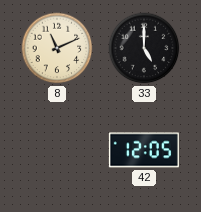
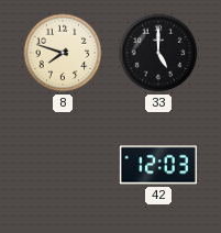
8: 11:11 -> 7:48 (63, 53)
42: 12:05 -> 12:03 (158, 165)
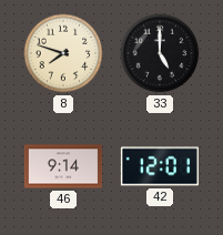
46: none -> 9:14 (63, 166)
42: 12:03 -> 12:01 (160, 166)
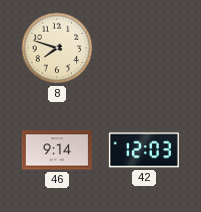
33: 5:00 -> none (160, 53)
42: 12:01 -> 12:03 (144, 150)
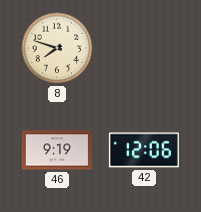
46: 9:14 -> 9:19 (57, 150)
42: 12:03 -> 12:06 (144, 150)
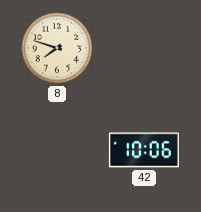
46: 9:19 -> none (57, 150)
42: 12:06 -> 10:06 (144, 150)
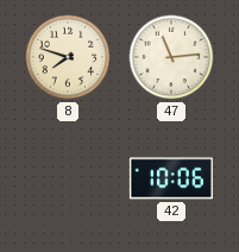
47: none -> 11:14 (171, 57)
